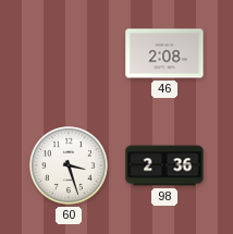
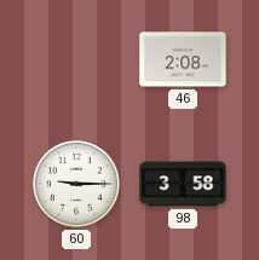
60: 3:27 -> 9:15 (77, 185)
98: 2:36 -> 3:58 (183, 184)
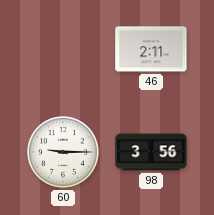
46: 2:08 -> 2:11 (151, 49)
98: 3:58 -> 3:56 (151, 152)
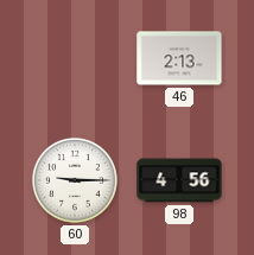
46: 2:11 -> 2:13 (179, 58)
98: 3:56 -> 4:56 (179, 180)
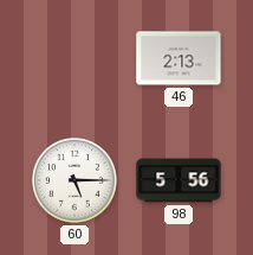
60: 9:15 -> 5:15 (76, 181)
98: 4:56 -> 5:56 (179, 180)
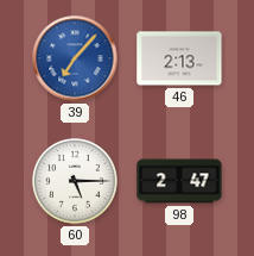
39: none -> 7:07 (75, 58)
98: 5:56 -> 2:47 (179, 181)
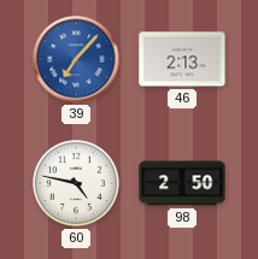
60: 5:15 -> 4:47 (77, 184)
98: 2:47 -> 2:50 (182, 183)
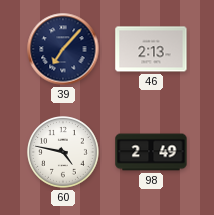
39 dial: blue -> navy (63, 49)
98: 2:50 -> 2:49 (151, 152)
